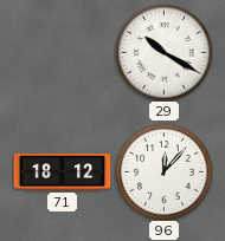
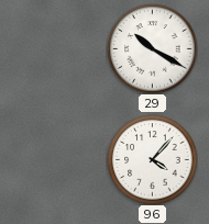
71: 18:12 -> none (62, 171)
96: 12:07 -> 4:07 (152, 159)
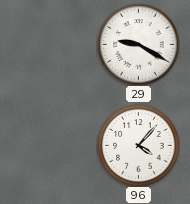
29: 10:20 -> 9:20 (138, 44)
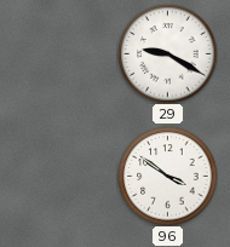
96: 4:07 -> 3:51 (167, 176)
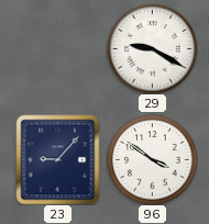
23: none -> 9:07 (58, 159)
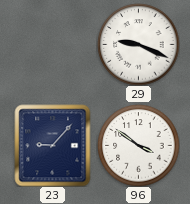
29: 9:20 -> 9:19 (138, 44)
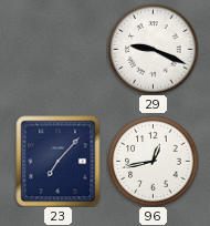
23: 9:07 -> 7:07 (59, 161)
96: 3:51 -> 12:43 (153, 161)
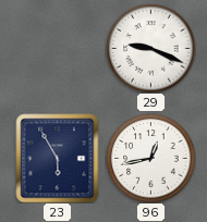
23: 7:07 -> 5:55 (58, 158)
